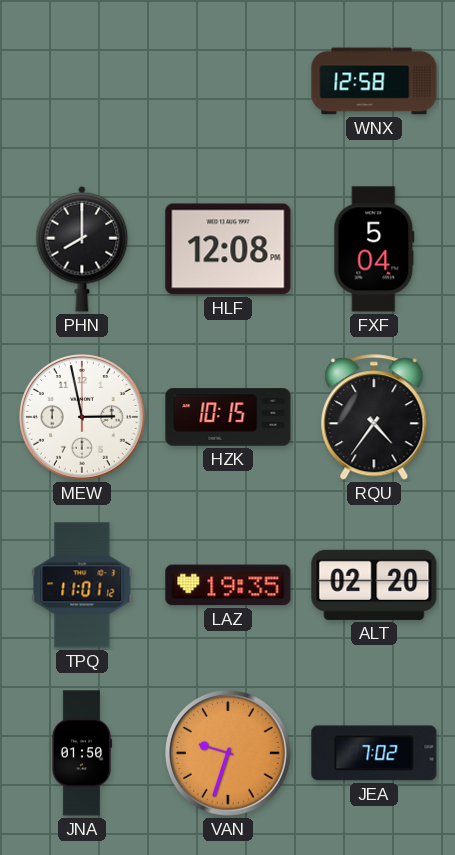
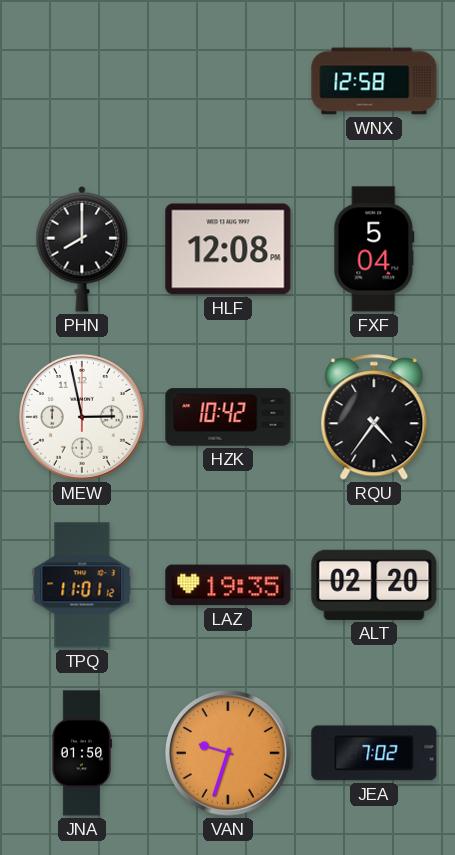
HZK: 10:15 -> 10:42 (228, 417)
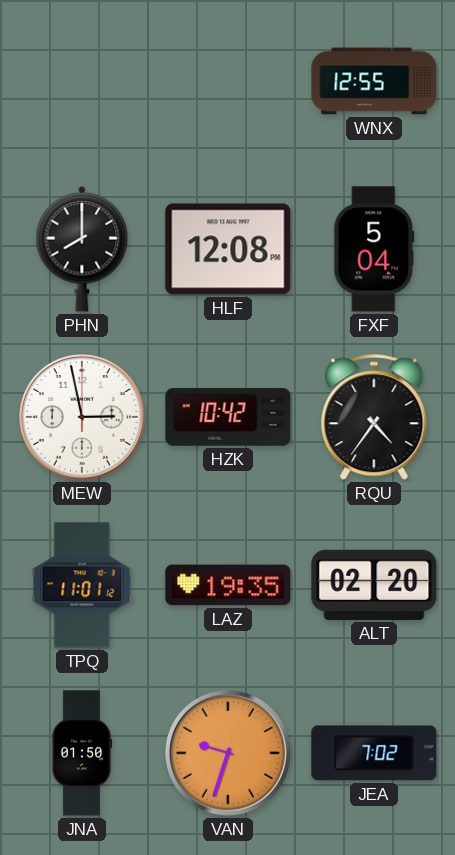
WNX: 12:58 -> 12:55 (374, 81)
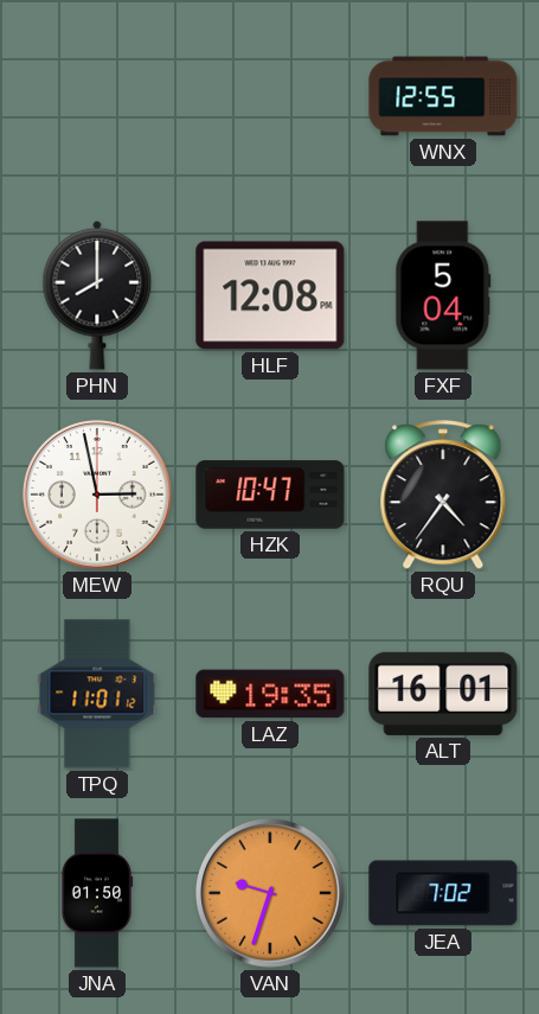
HZK: 10:42 -> 10:47 (270, 495)
ALT: 02:20 -> 16:01 (443, 694)
